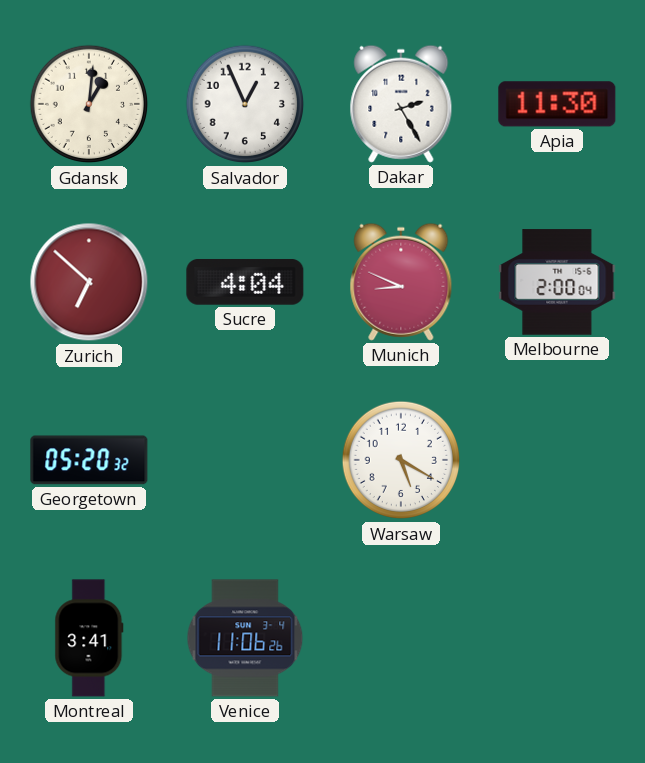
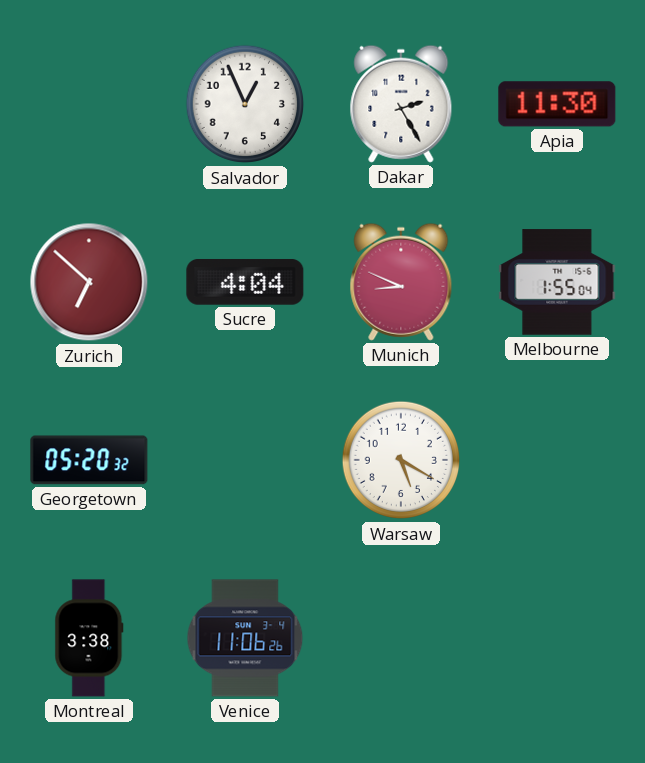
Gdansk: 1:01 -> none (89, 104)
Melbourne: 2:00 -> 1:55 (557, 282)
Montreal: 3:41 -> 3:38 (89, 638)
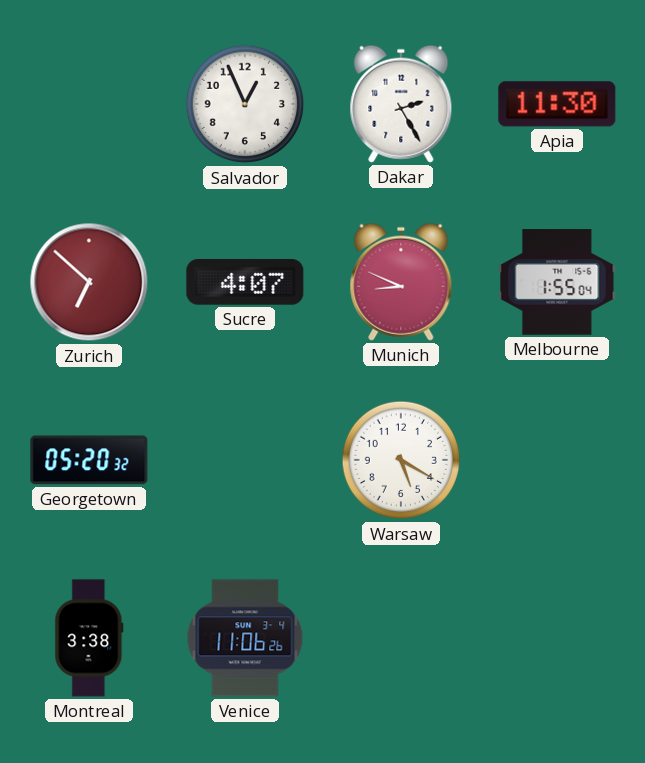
Sucre: 4:04 -> 4:07 (245, 282)
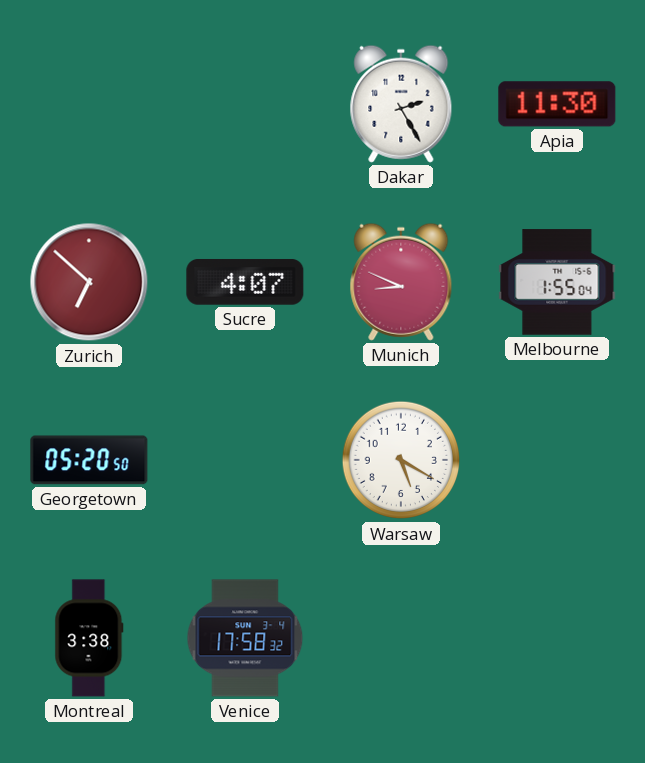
Salvador: 12:56 -> none (245, 104)
Georgetown: 05:20:32 -> 05:20:50 (89, 460)
Venice: 11:06 -> 17:58 (245, 638)
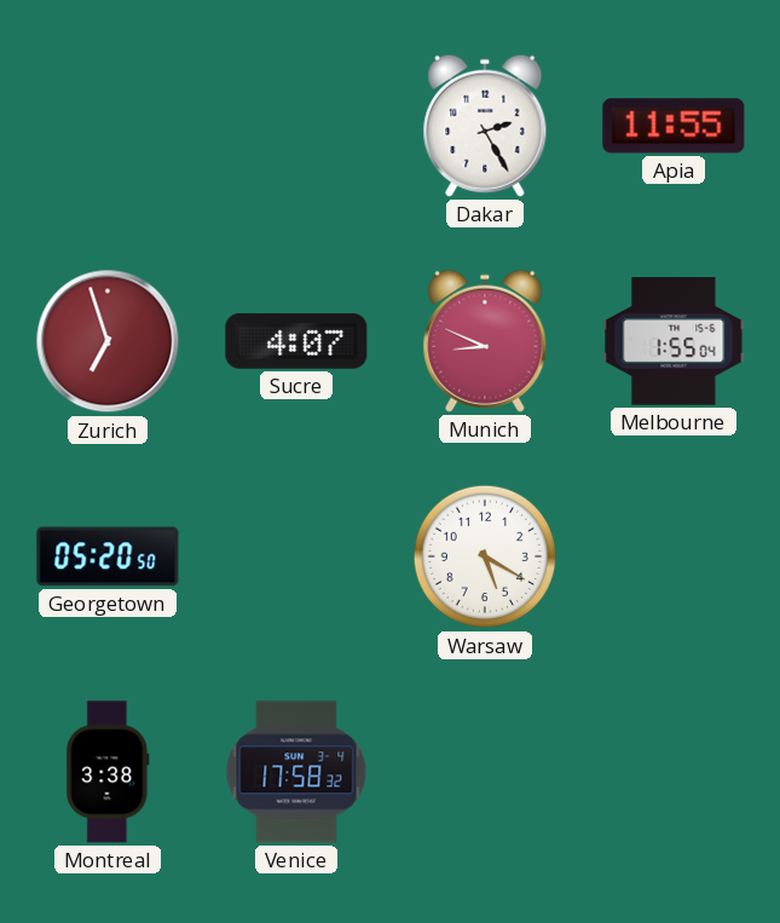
Apia: 11:30 -> 11:55 (674, 126)
Zurich: 6:52 -> 6:57 (108, 341)
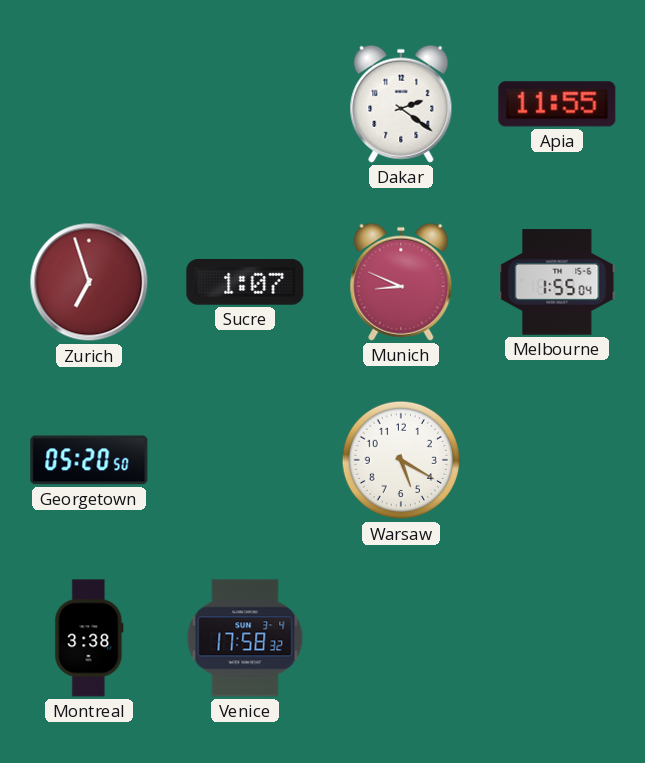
Dakar: 2:25 -> 2:21 (401, 104)
Sucre: 4:07 -> 1:07 (245, 282)
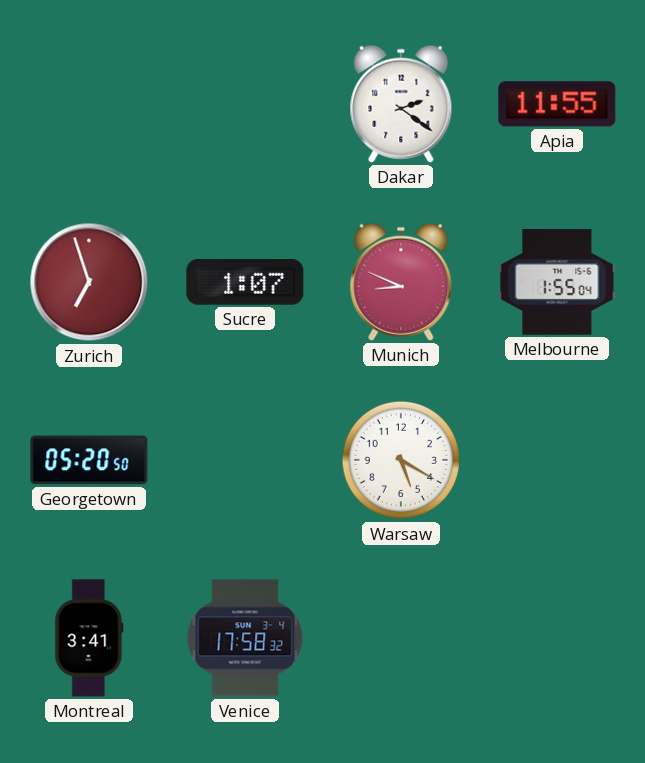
Montreal: 3:38 -> 3:41 (89, 638)
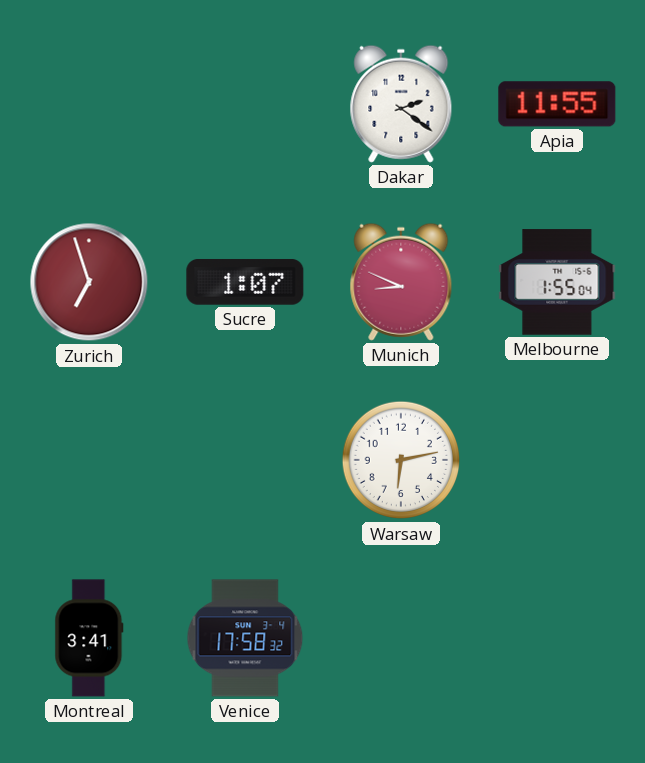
Georgetown: 05:20 -> none (89, 460)
Warsaw: 5:20 -> 6:13 (401, 460)
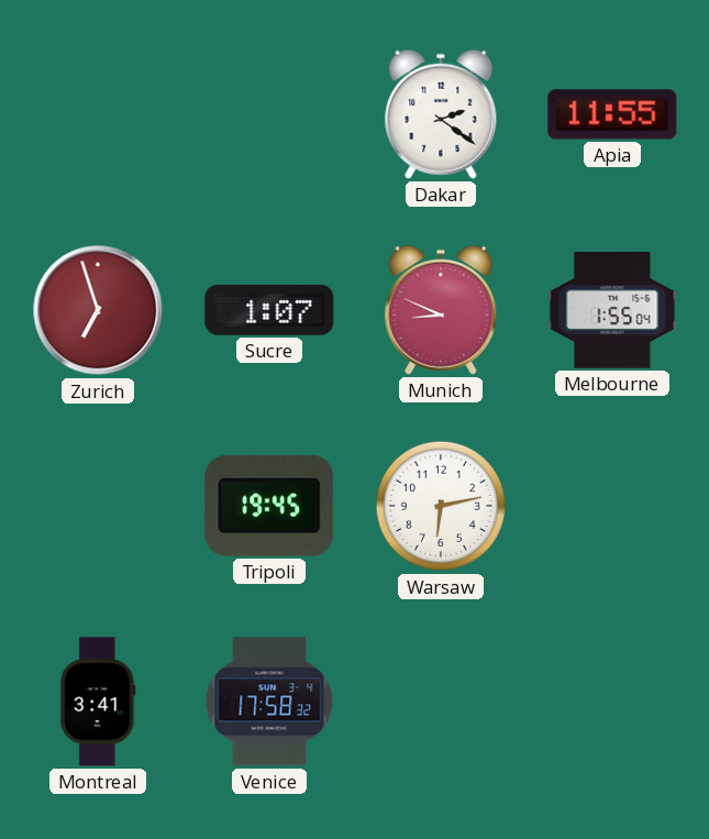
Tripoli: none -> 19:45 (269, 506)
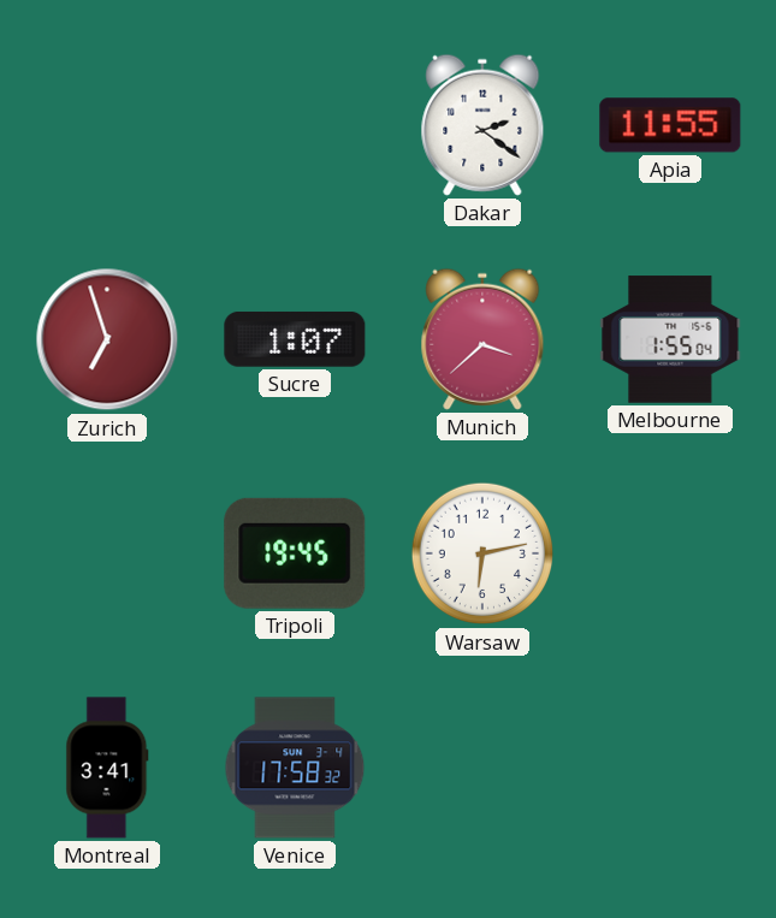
Munich: 8:49 -> 3:38 (482, 339)
